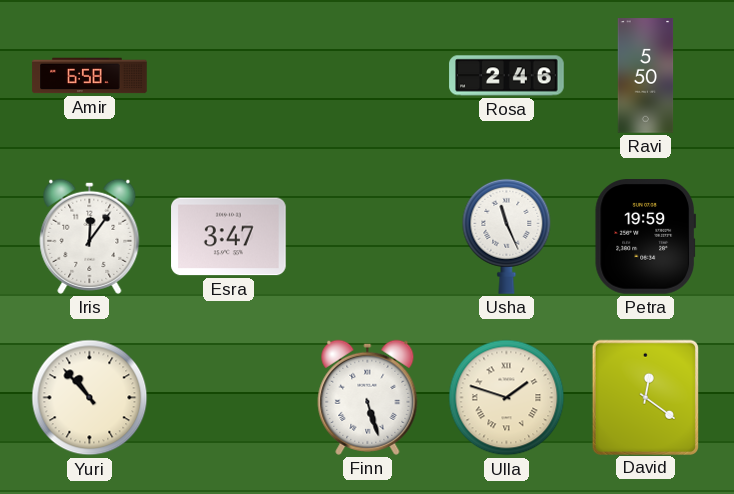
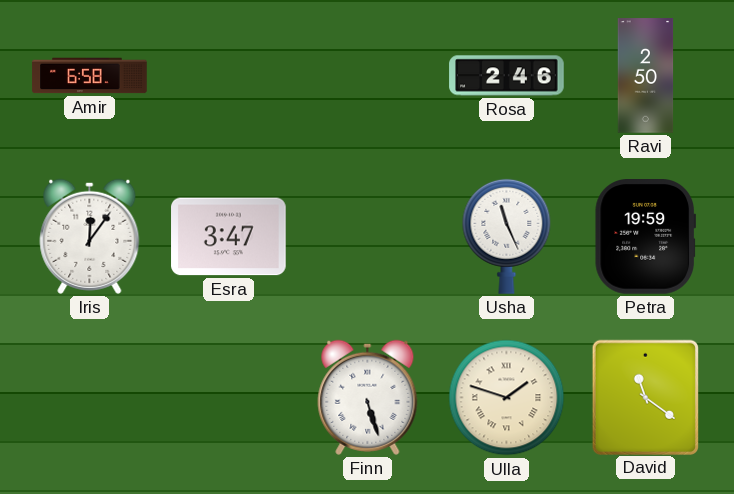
Ravi: 5:50 -> 2:50 (646, 76)
Yuri: 10:53 -> none (90, 398)
David: 12:21 -> 11:21 (645, 397)
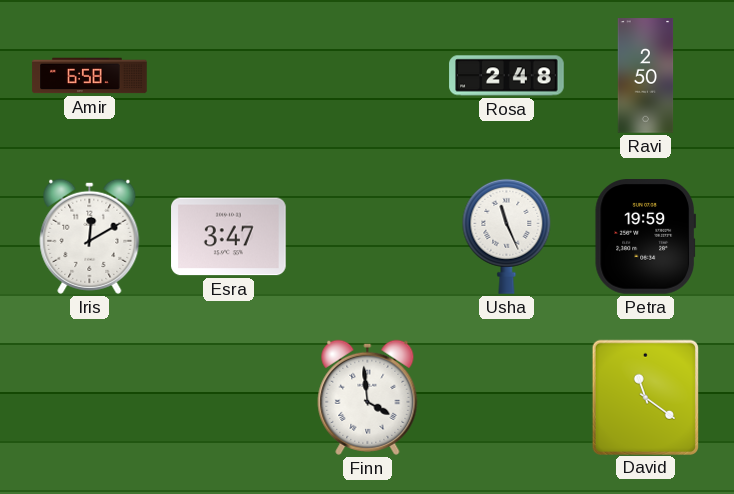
Rosa: 2:46 -> 2:48 (507, 76)
Iris: 12:06 -> 12:10 (90, 236)
Finn: 5:27 -> 3:59 (368, 397)
Ulla: 1:48 -> none (507, 398)
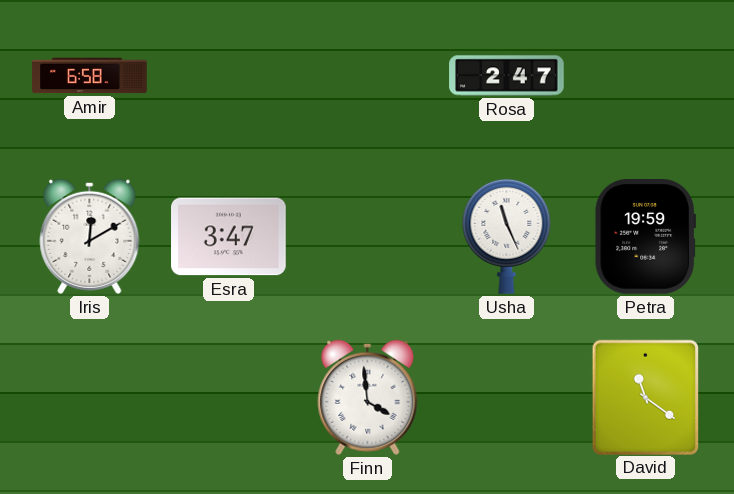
Rosa: 2:48 -> 2:47 (507, 76)
Ravi: 2:50 -> none (646, 76)
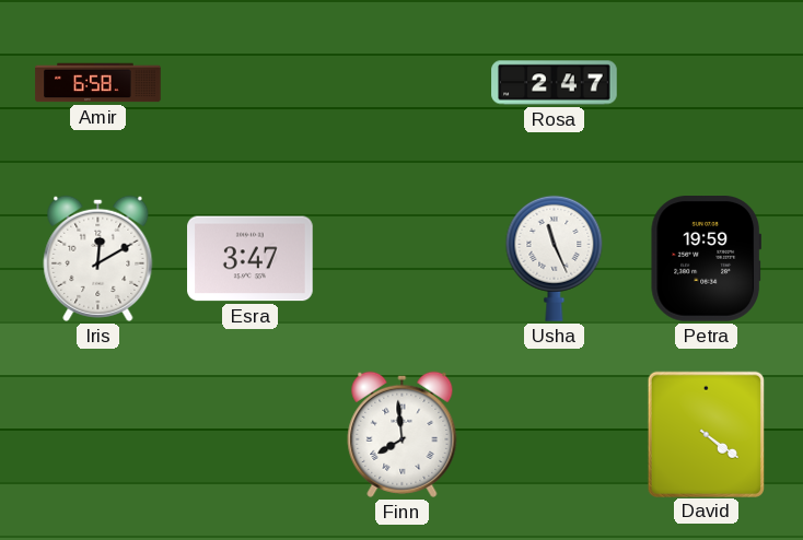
Finn: 3:59 -> 7:59 (403, 434)
David: 11:21 -> 4:21 (706, 434)
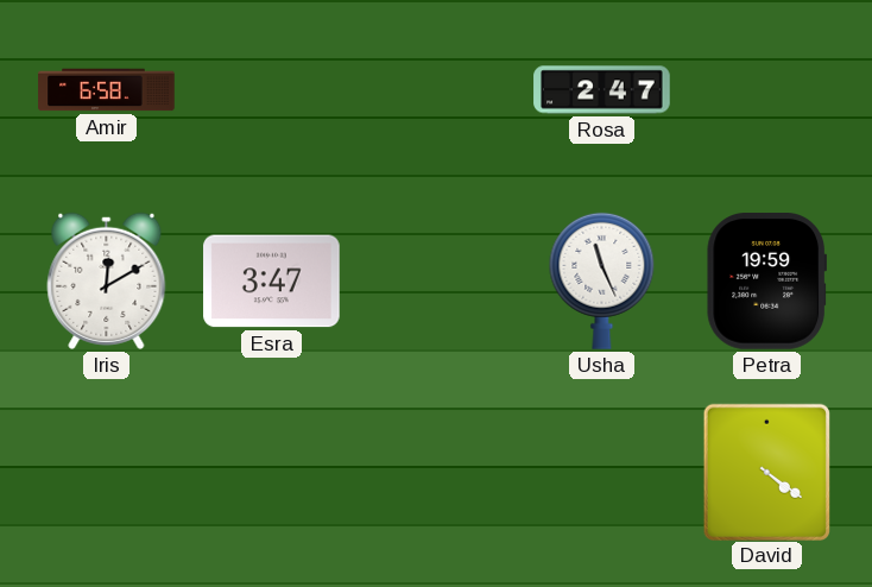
Finn: 7:59 -> none (403, 434)
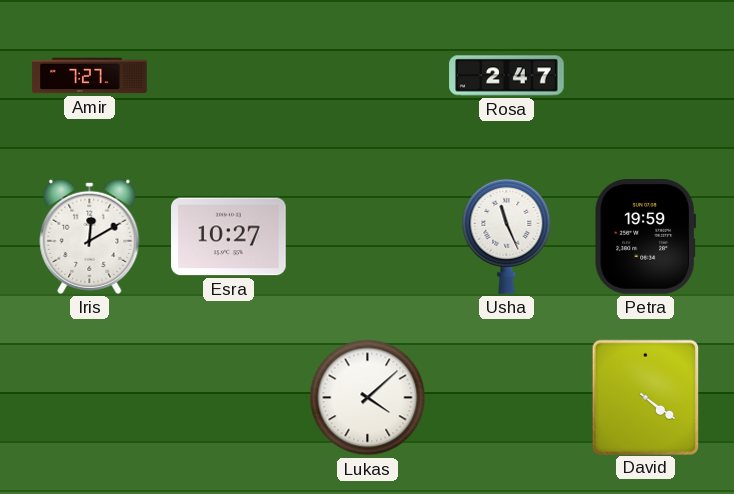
Amir: 6:58 -> 7:27 (90, 76)
Esra: 3:47 -> 10:27 (229, 237)
Lukas: none -> 4:08 (368, 398)
